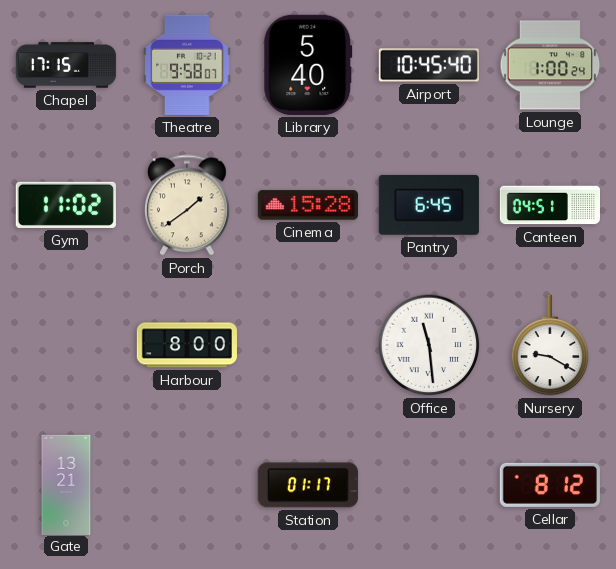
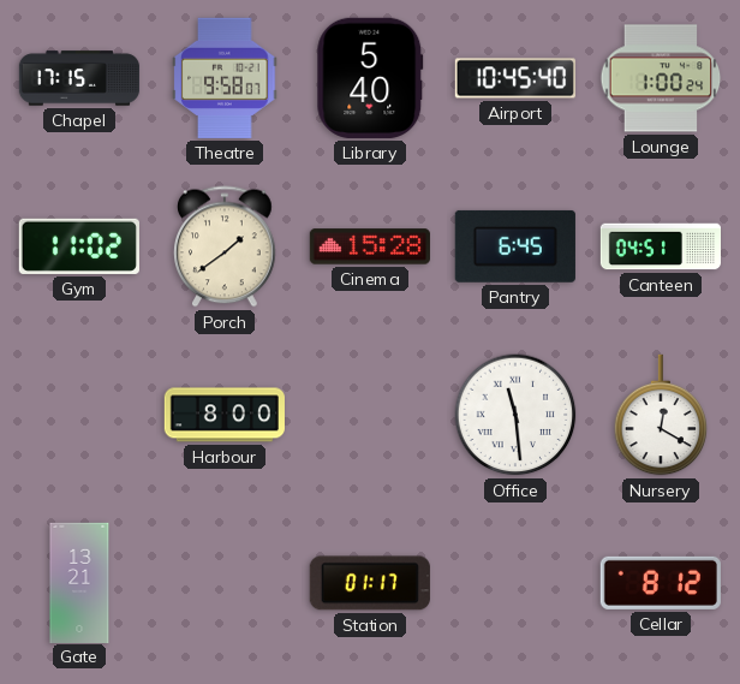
Nursery: 9:20 -> 12:20 (661, 415)
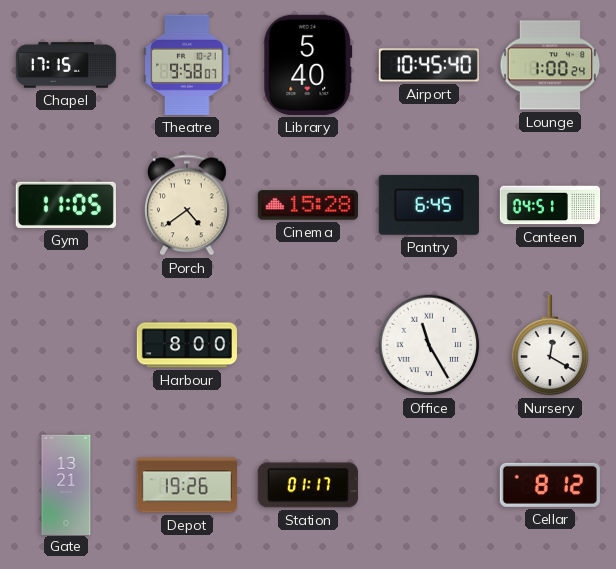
Gym: 11:02 -> 11:05 (66, 205)
Porch: 1:39 -> 4:39 (188, 205)
Office: 11:29 -> 11:25 (429, 345)
Depot: none -> 19:26 (186, 485)
